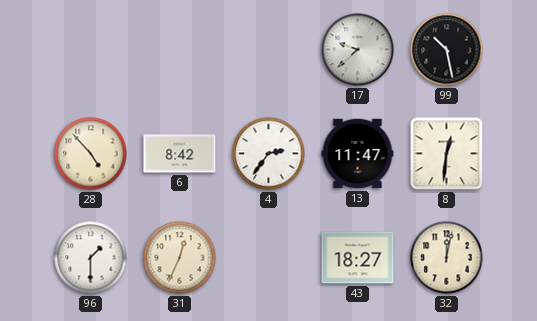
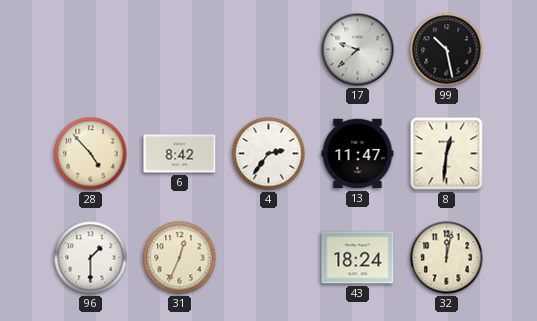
43: 18:27 -> 18:24 (358, 258)
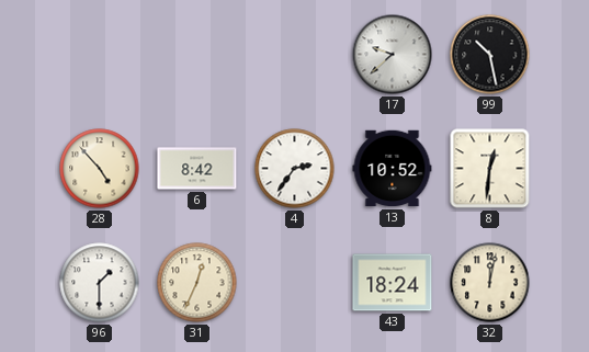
13: 11:47 -> 10:52 (393, 169)
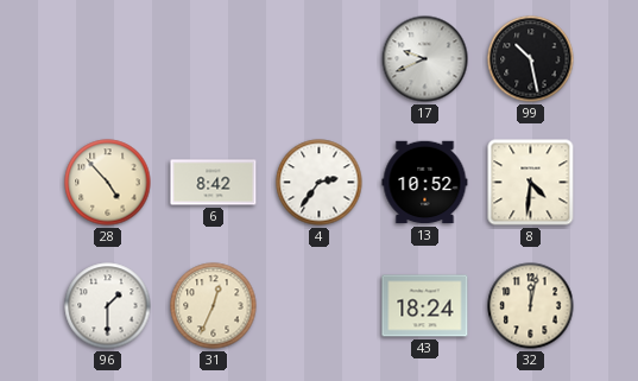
17: 9:38 -> 9:41 (425, 59)
8: 12:31 -> 4:31 (531, 183)
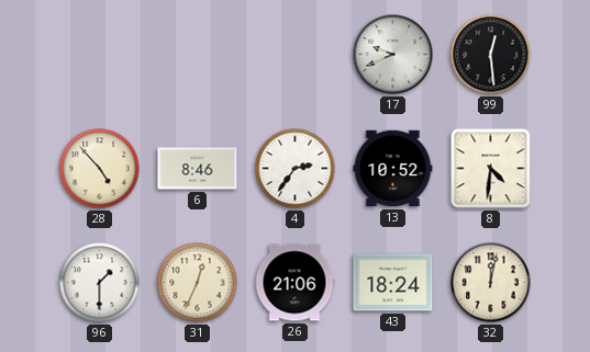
99: 10:28 -> 12:29 (491, 55)
6: 8:42 -> 8:46 (198, 169)
26: none -> 21:06 (294, 283)
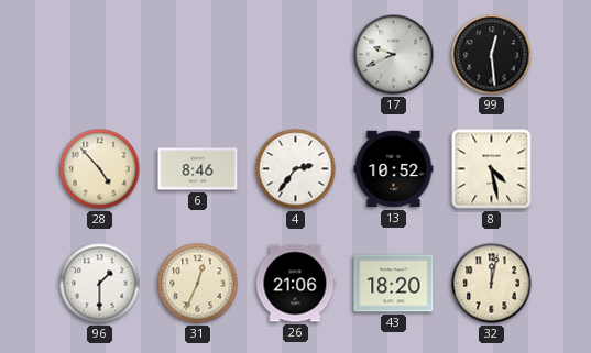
8: 4:31 -> 4:28 (492, 169)
43: 18:24 -> 18:20 (394, 284)
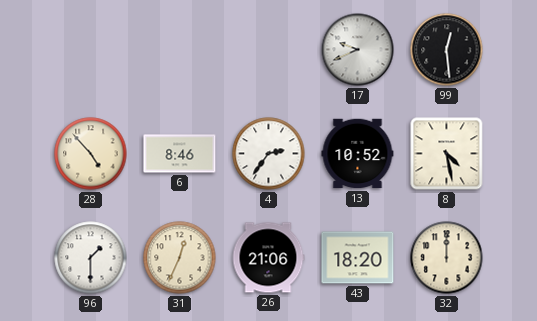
32: 12:02 -> 12:00 (447, 258)
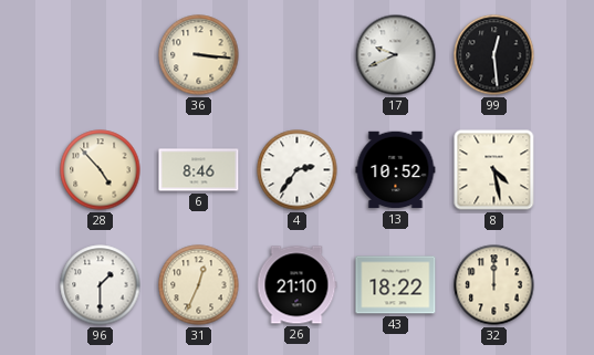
36: none -> 3:16 (199, 55)
26: 21:06 -> 21:10 (296, 285)
43: 18:20 -> 18:22 (396, 285)
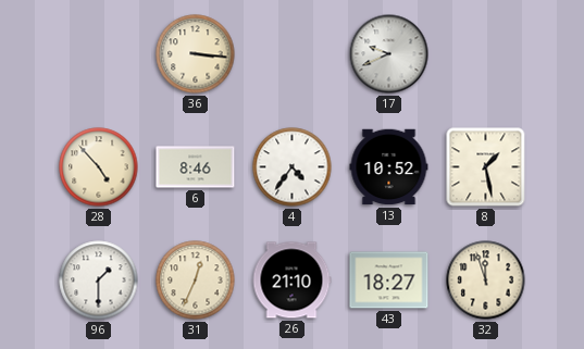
99: 12:29 -> none (494, 55)
4: 2:36 -> 4:36 (293, 167)
8: 4:28 -> 1:28 (486, 167)
43: 18:22 -> 18:27 (389, 281)
32: 12:00 -> 11:57 (486, 281)
